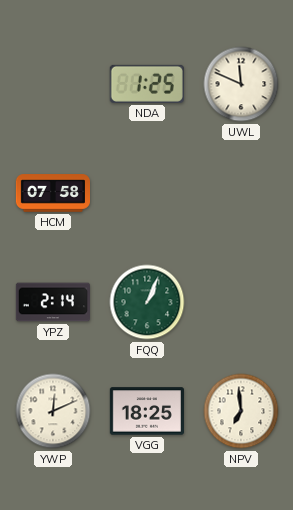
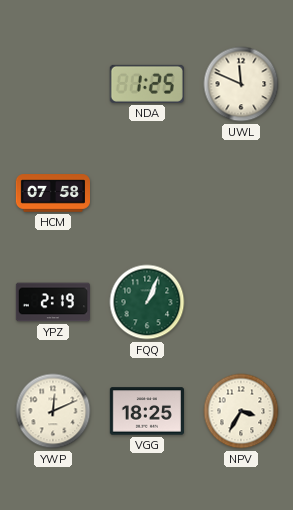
YPZ: 2:14 -> 2:19 (52, 302)
NPV: 6:59 -> 3:35 (241, 411)
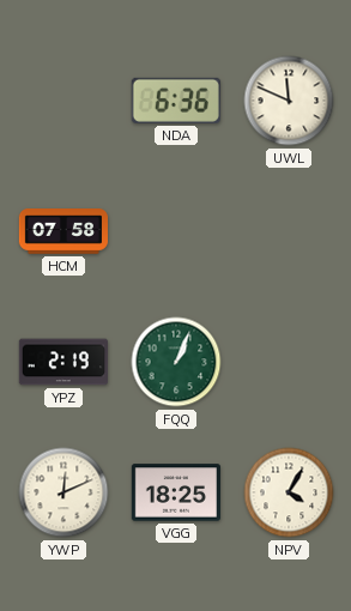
NDA: 1:25 -> 6:36 (176, 101)
NPV: 3:35 -> 4:05 (289, 492)
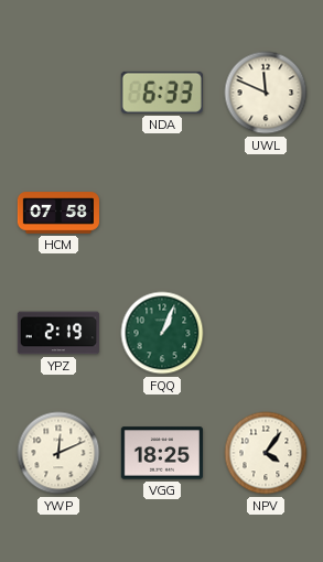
NDA: 6:36 -> 6:33 (162, 93)
NPV: 4:05 -> 4:06 (266, 453)
